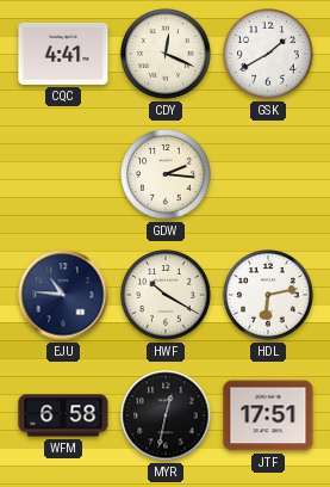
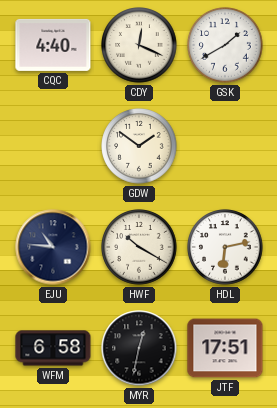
CQC: 4:41 -> 4:40 (53, 45)
GDW: 2:16 -> 1:51 (139, 146)
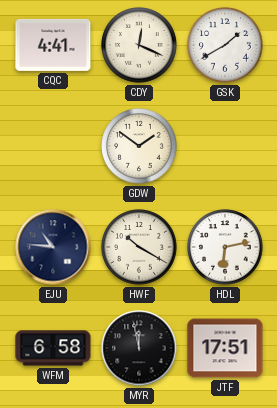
CQC: 4:40 -> 4:41 (53, 45)
MYR: 12:32 -> 11:58 (139, 348)
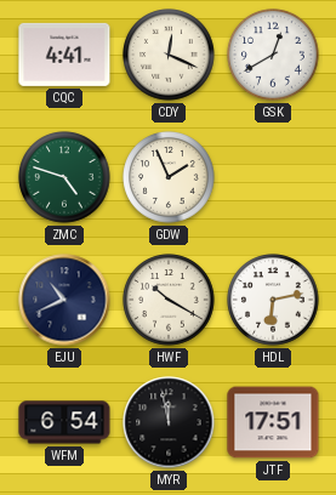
GSK: 1:40 -> 12:40 (273, 55)
ZMC: none -> 4:48 (64, 177)
GDW: 1:51 -> 1:56 (169, 177)
EJU: 10:46 -> 10:41 (64, 300)
WFM: 6:58 -> 6:54 (64, 422)
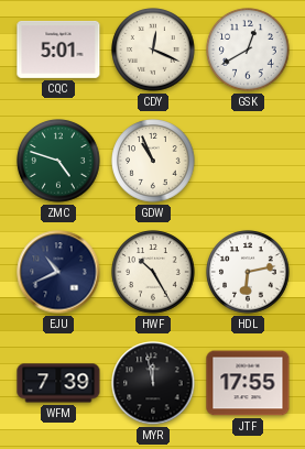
CQC: 4:41 -> 5:01 (58, 50)
GDW: 1:56 -> 10:56 (153, 161)
HWF: 10:20 -> 10:25 (153, 272)
WFM: 6:54 -> 7:39 (58, 383)
JTF: 17:51 -> 17:55 (248, 383)
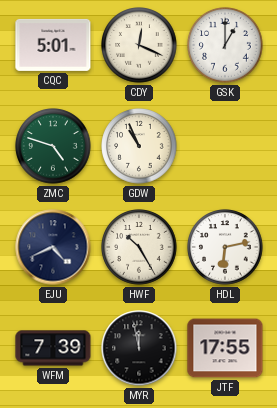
GSK: 12:40 -> 1:00 (225, 45)
EJU: 10:41 -> 4:41 (53, 247)
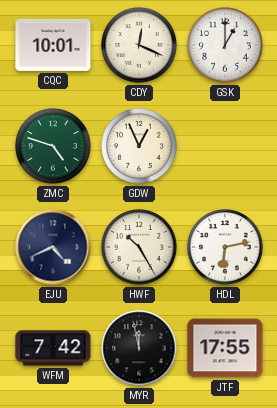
CQC: 5:01 -> 10:01 (53, 45)
GDW: 10:56 -> 12:56 (139, 146)
WFM: 7:39 -> 7:42 (53, 348)
